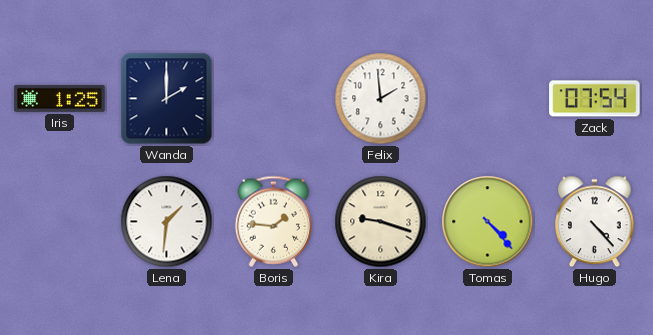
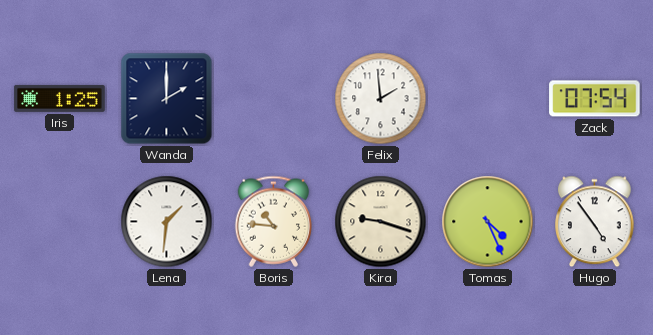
Boris: 1:46 -> 10:46 (274, 221)
Tomas: 4:23 -> 4:26 (488, 222)
Hugo: 4:23 -> 4:54 (595, 222)
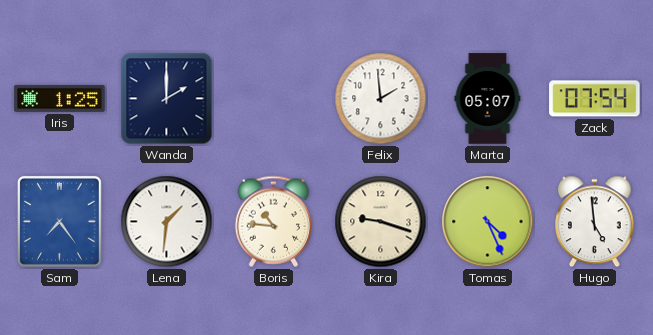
Marta: none -> 05:07 (488, 99)
Sam: none -> 7:24 (59, 221)
Hugo: 4:54 -> 4:59 (595, 222)
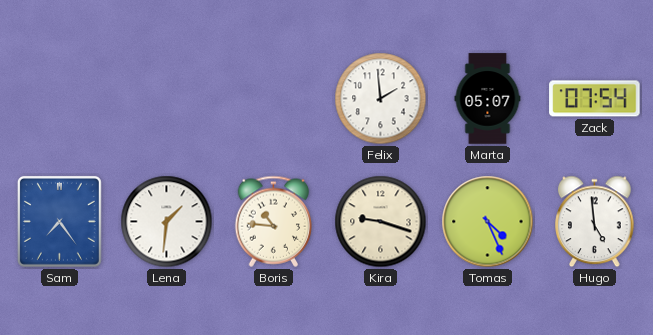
Iris: 1:25 -> none (60, 98)
Wanda: 2:00 -> none (167, 99)
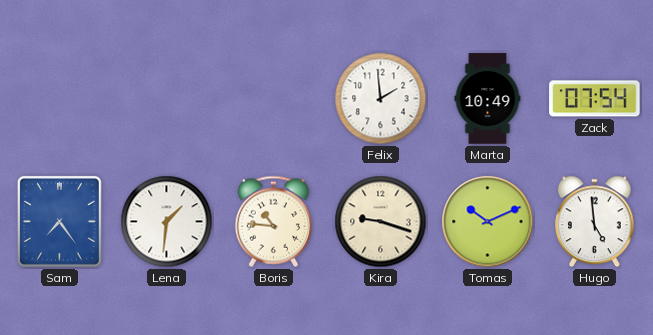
Marta: 05:07 -> 10:49 (488, 99)
Tomas: 4:26 -> 10:11 (488, 222)
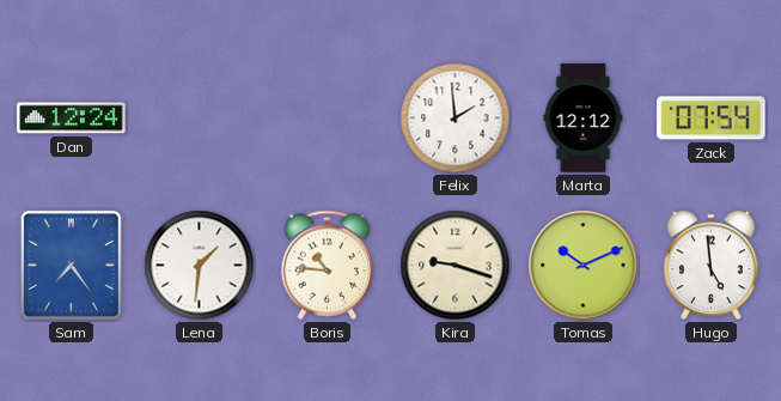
Dan: none -> 12:24 (72, 119)
Marta: 10:49 -> 12:12 (584, 119)
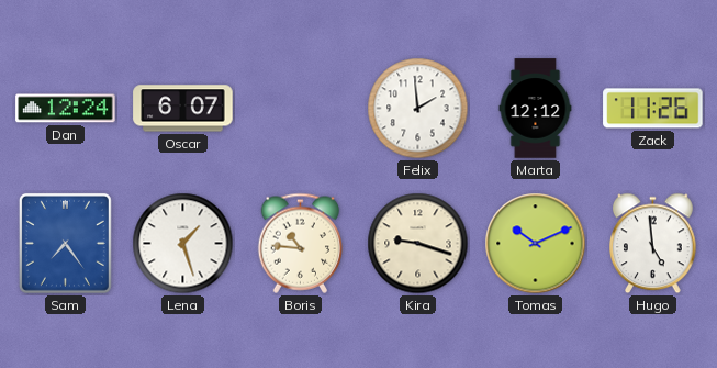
Oscar: none -> 6:07 (183, 109)
Zack: 07:54 -> 11:26 (653, 109)
Lena: 1:31 -> 1:27 (183, 244)
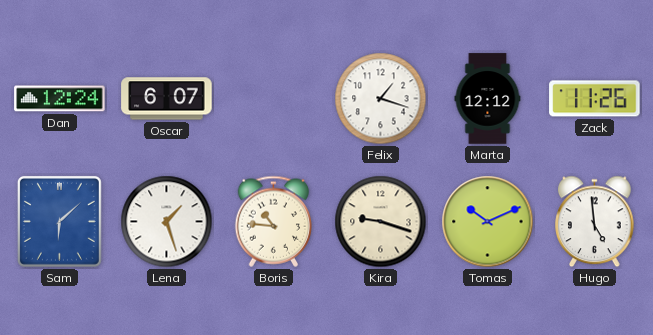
Felix: 1:59 -> 1:18 (381, 99)
Sam: 7:24 -> 6:08 (59, 221)
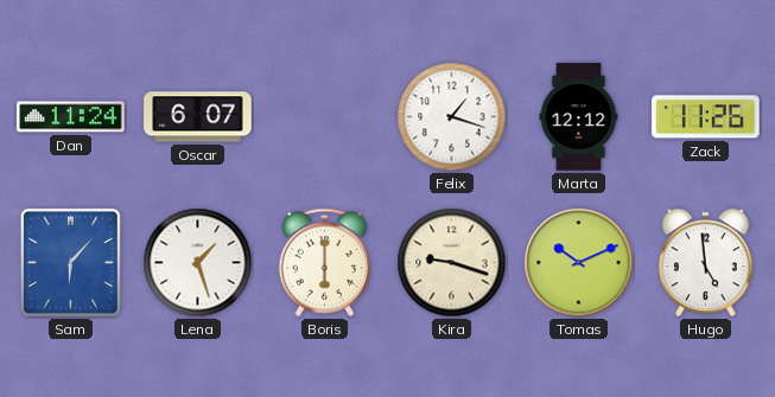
Dan: 12:24 -> 11:24 (71, 117)
Sam: 6:08 -> 6:07 (70, 262)
Boris: 10:46 -> 6:00 (325, 262)
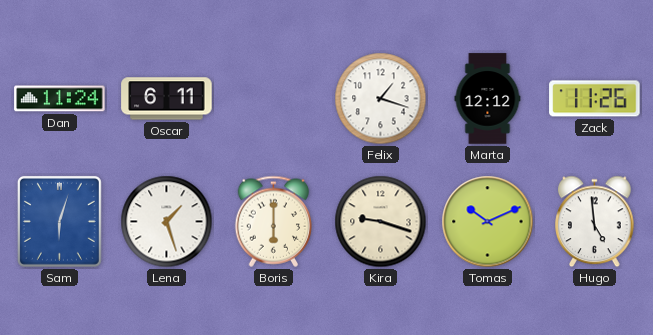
Oscar: 6:07 -> 6:11 (167, 99)
Sam: 6:07 -> 6:03 (59, 221)
